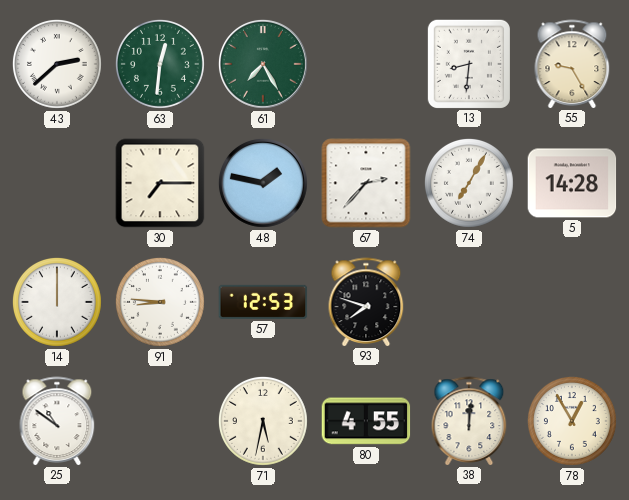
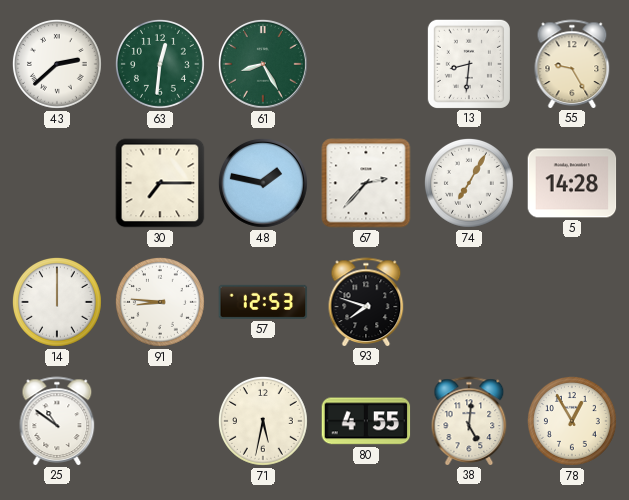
61: 7:25 -> 8:25 (263, 64)
38: 12:01 -> 5:01 (469, 421)
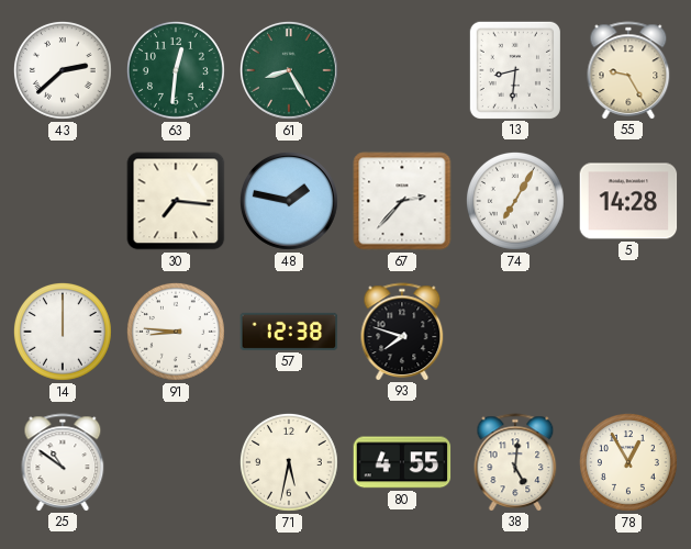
30: 7:15 -> 7:16 (176, 201)
57: 12:53 -> 12:38 (289, 332)
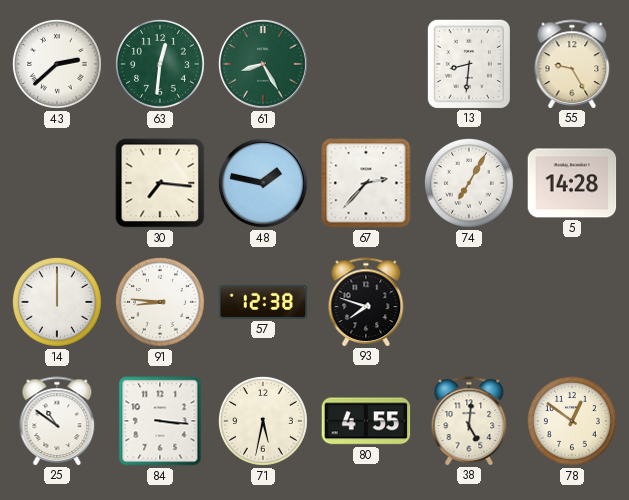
84: none -> 3:16 (160, 421)
78: 12:55 -> 12:51 (572, 421)
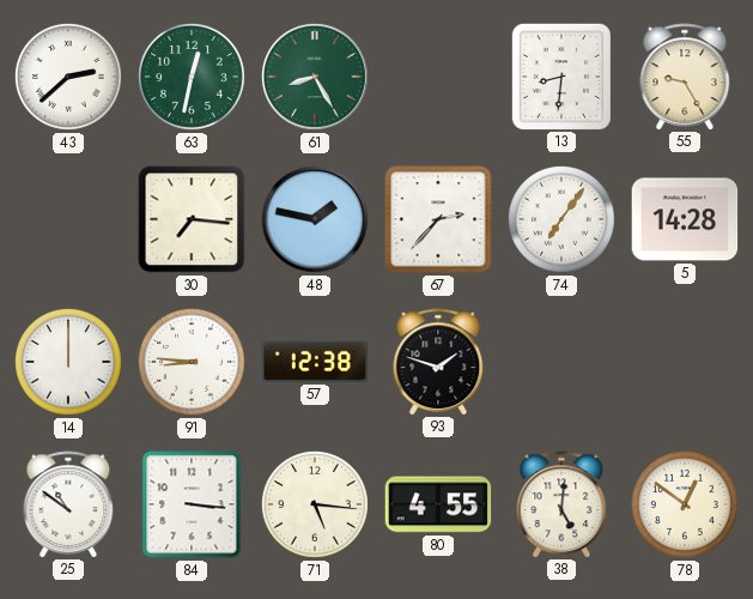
63: 12:31 -> 12:32 (192, 77)
74: 7:05 -> 7:06 (561, 219)
93: 7:48 -> 1:48 (438, 362)
71: 5:32 -> 5:16 (315, 504)
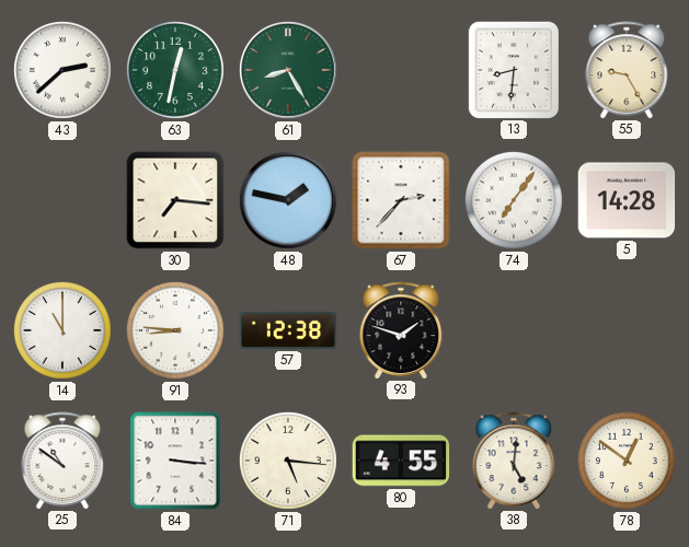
14: 12:00 -> 11:00 (62, 330)
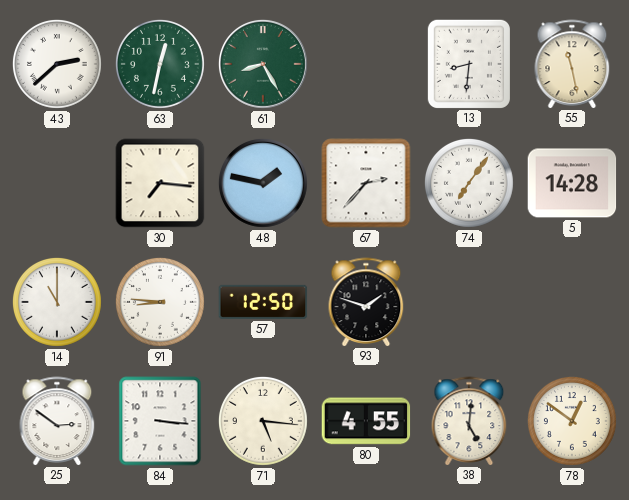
55: 9:25 -> 11:28 (572, 64)
57: 12:38 -> 12:50 (263, 302)
25: 10:51 -> 2:51 (57, 421)
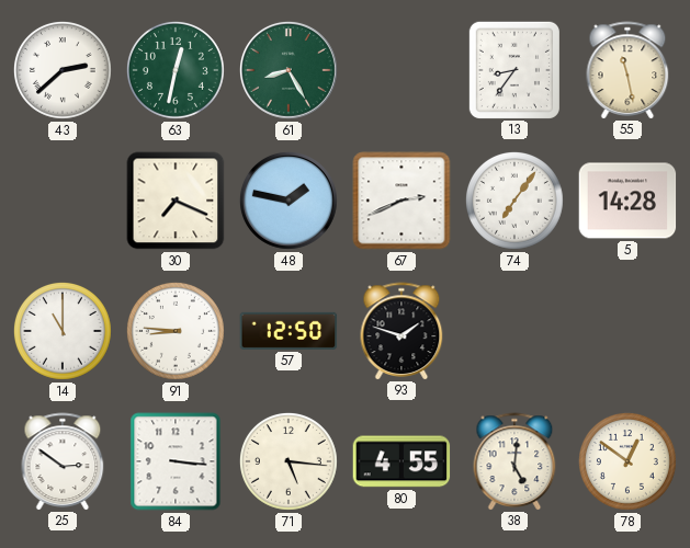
13: 8:31 -> 8:36 (514, 69)
30: 7:16 -> 7:19 (176, 201)
67: 2:37 -> 2:41 (401, 201)
